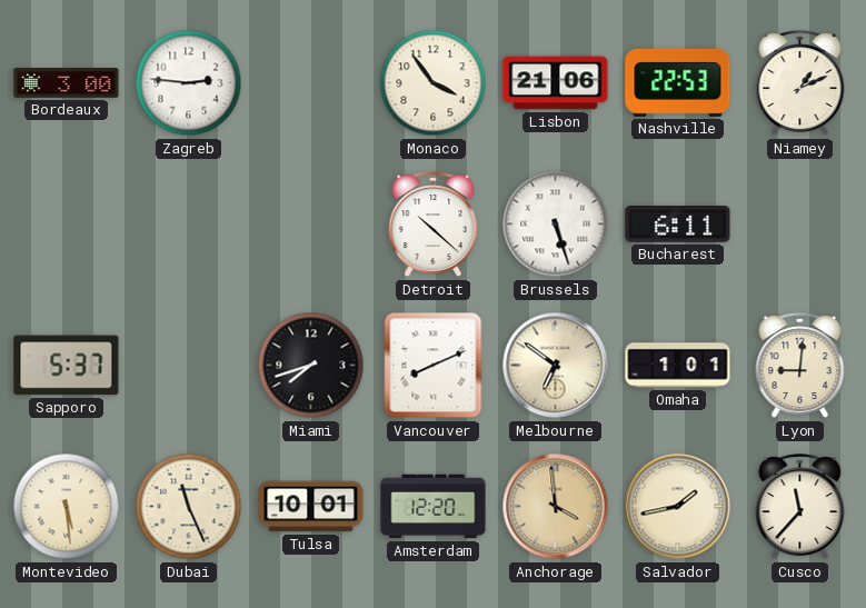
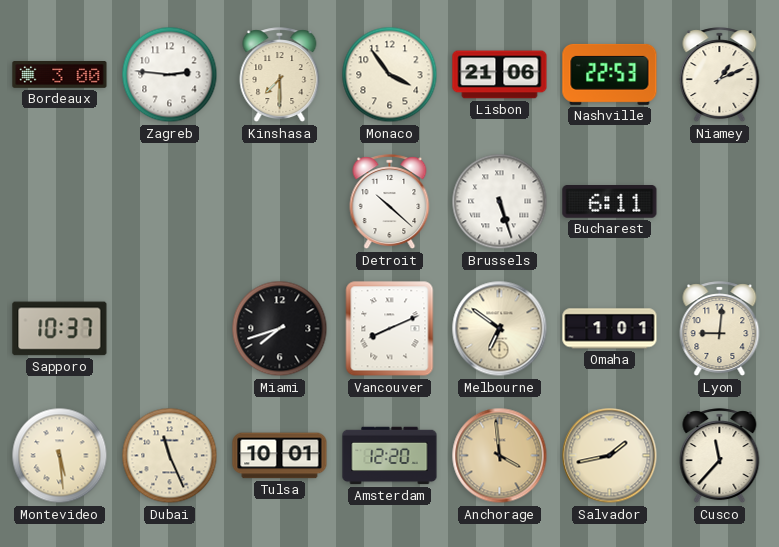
Kinshasa: none -> 7:30 (280, 75)
Sapporo: 5:37 -> 10:37 (60, 329)
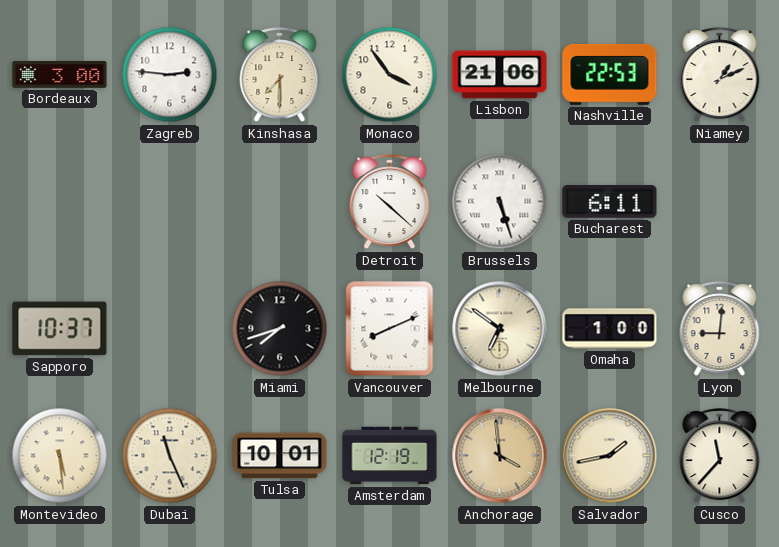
Omaha: 1:01 -> 1:00 (610, 329)
Amsterdam: 12:20 -> 12:19 (390, 456)
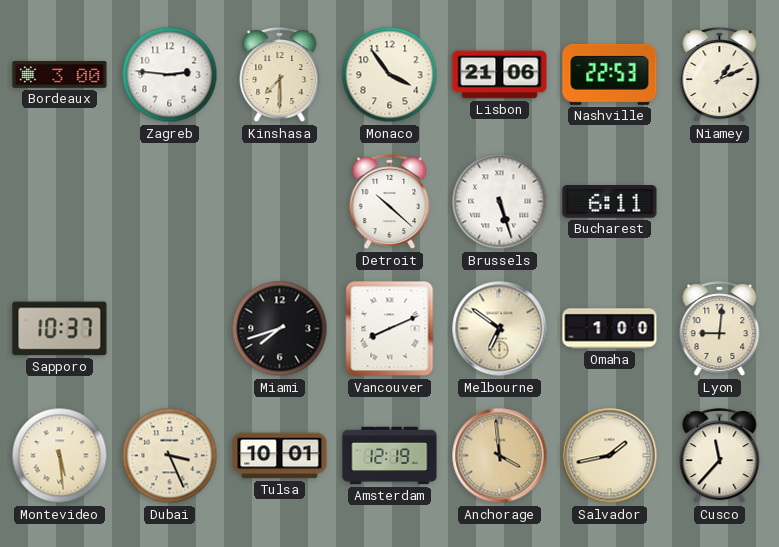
Dubai: 11:26 -> 3:26 (170, 456)
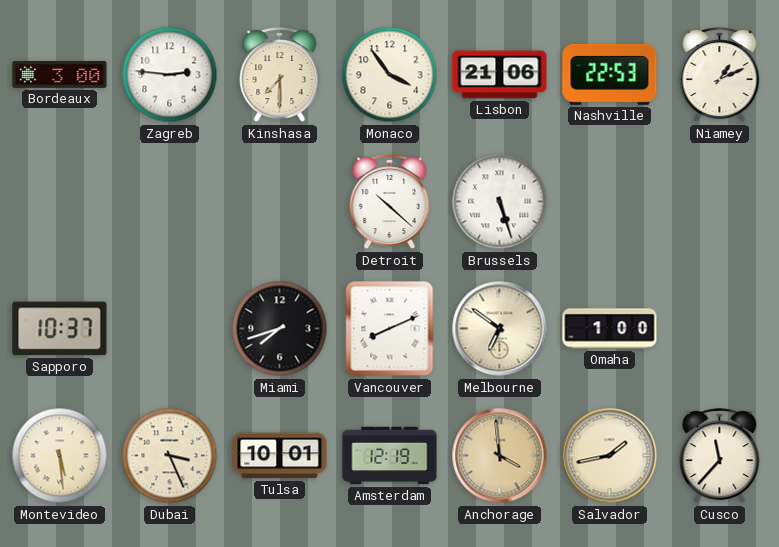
Bucharest: 6:11 -> none (610, 202)
Lyon: 9:01 -> none (720, 329)
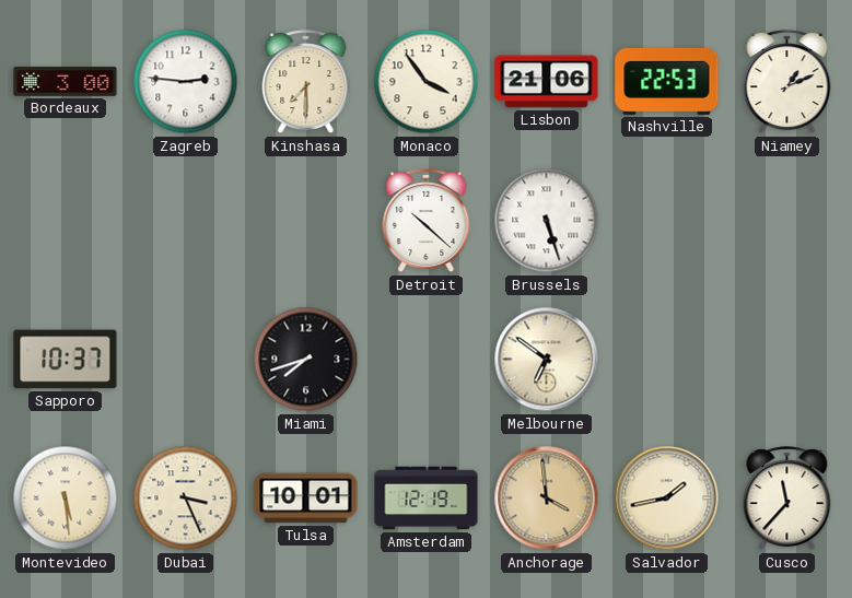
Vancouver: 8:11 -> none (390, 329)
Omaha: 1:00 -> none (610, 329)
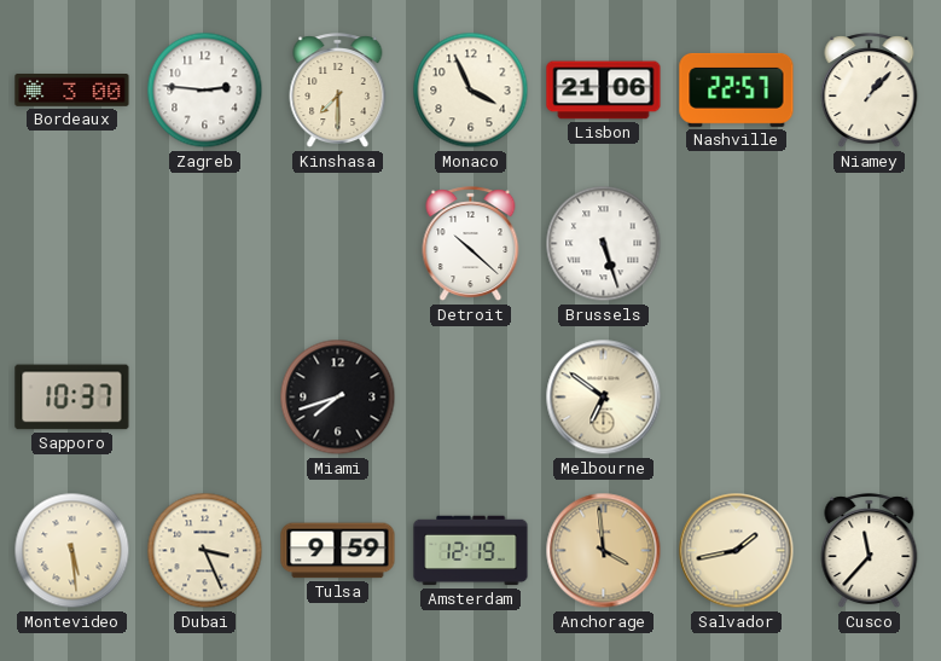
Monaco: 3:54 -> 3:56 (471, 91)
Nashville: 22:53 -> 22:57 (737, 89)
Niamey: 1:11 -> 1:07 (870, 91)
Tulsa: 10:01 -> 9:59 (338, 551)
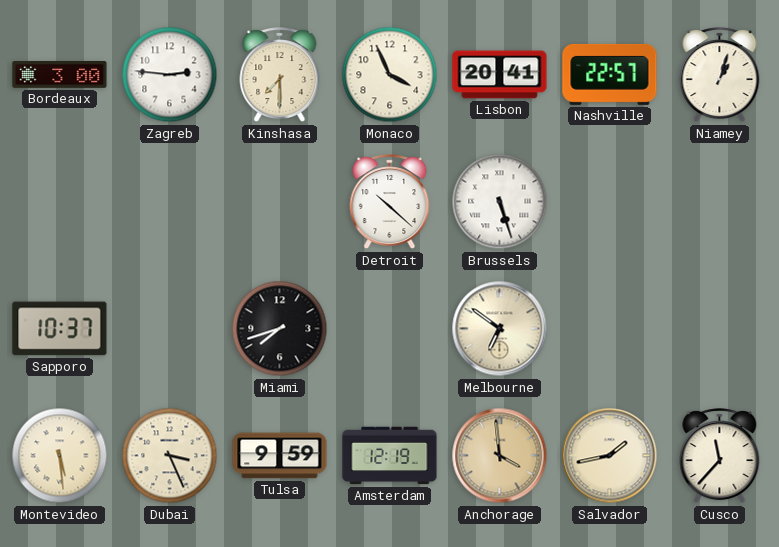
Lisbon: 21:06 -> 20:41 (500, 75)
Niamey: 1:07 -> 1:03 (720, 75)
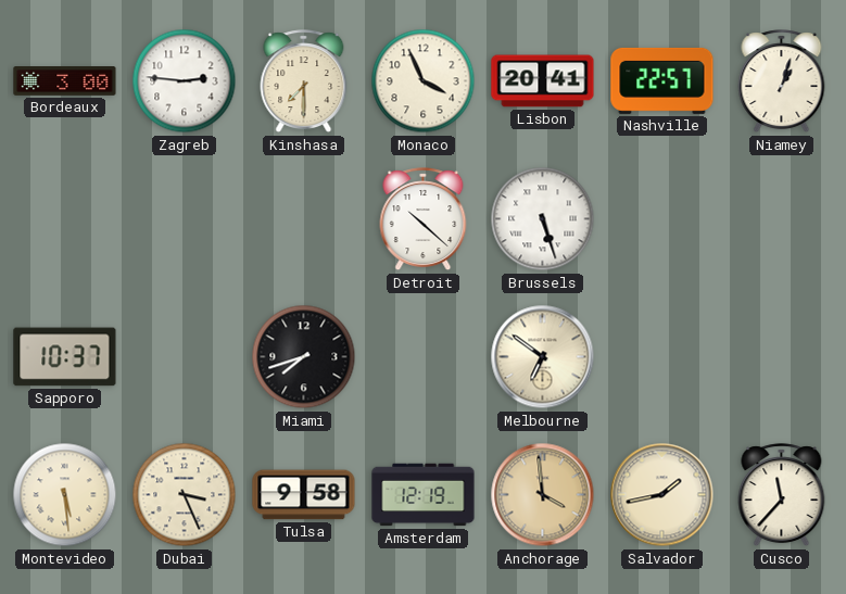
Tulsa: 9:59 -> 9:58 (304, 495)
